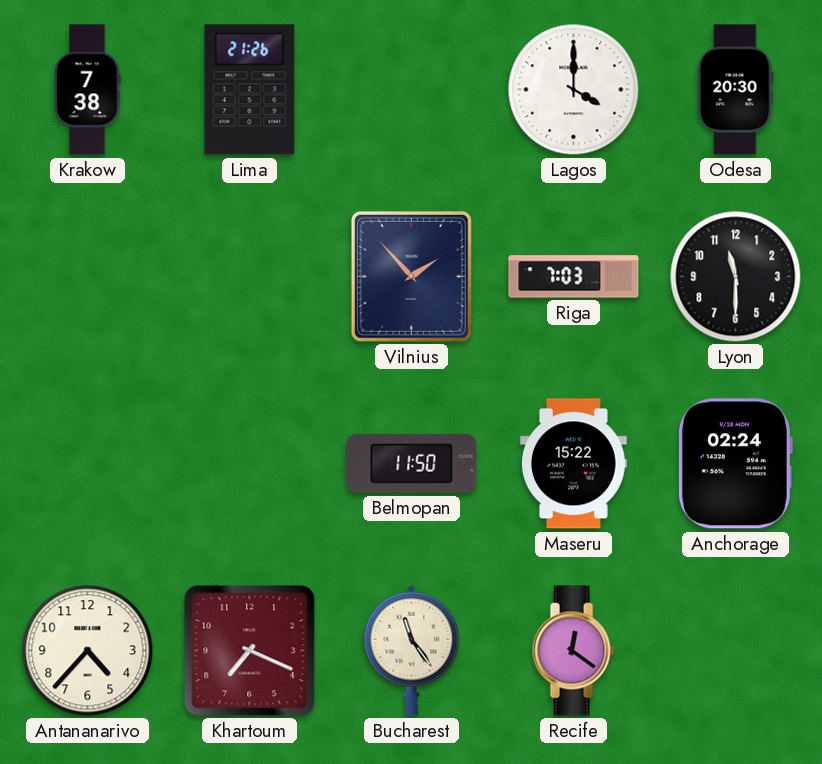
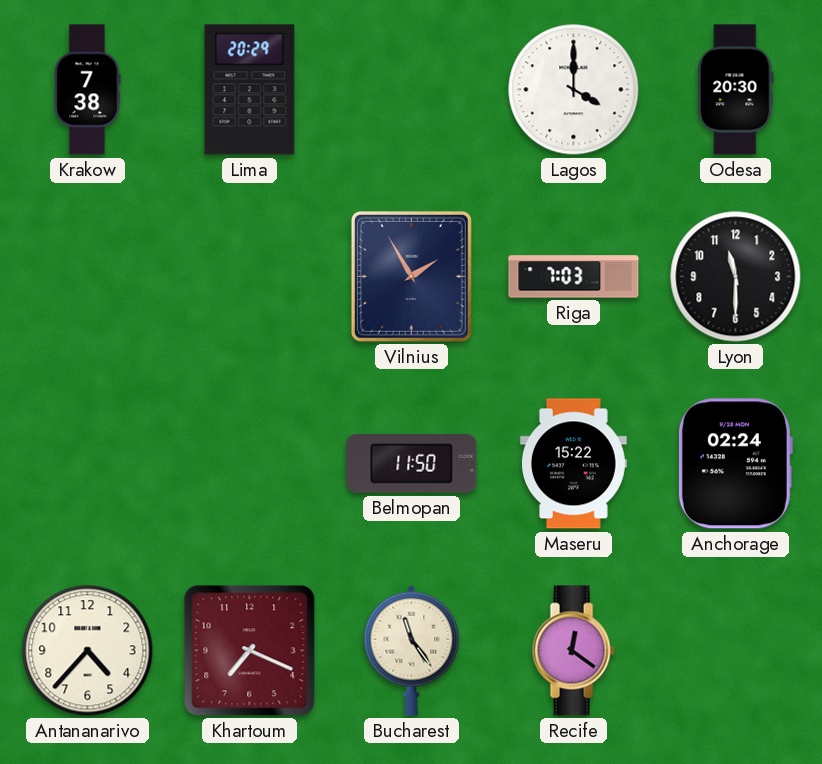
Lima: 21:26 -> 20:29 (250, 90)
Vilnius: 1:53 -> 1:55 (411, 276)
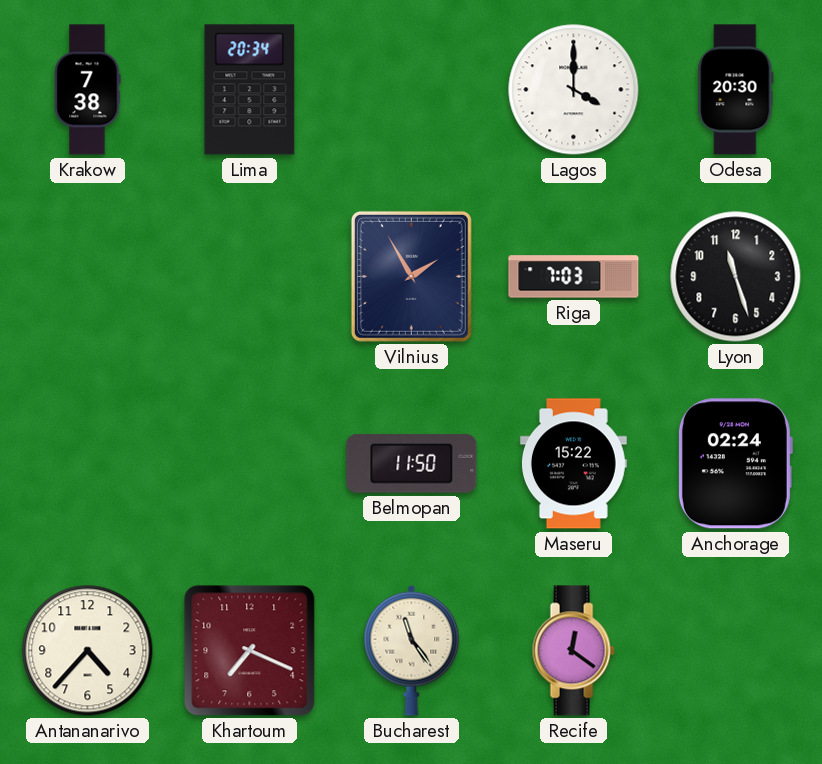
Lima: 20:29 -> 20:34 (250, 90)
Lyon: 11:30 -> 11:27 (736, 277)
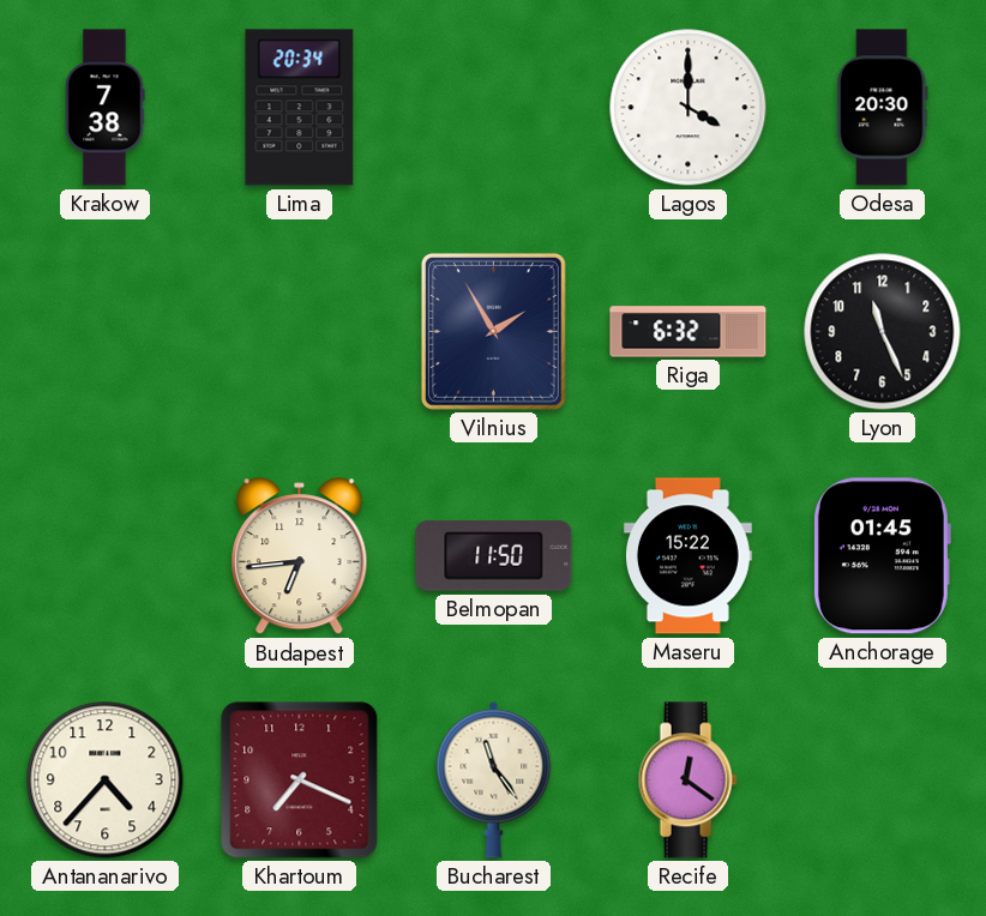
Riga: 7:03 -> 6:32 (689, 332)
Lyon: 11:27 -> 11:26 (883, 332)
Budapest: none -> 6:44 (300, 556)
Anchorage: 02:24 -> 01:45 (882, 556)
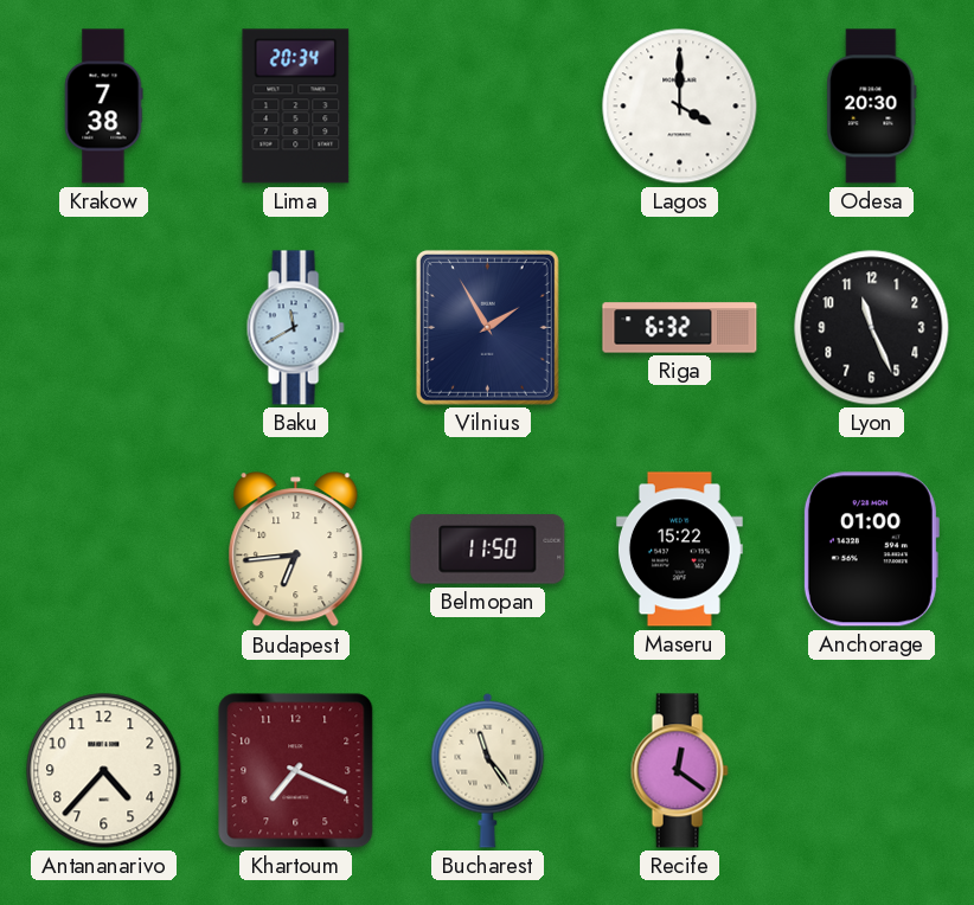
Baku: none -> 11:40 (295, 328)
Anchorage: 01:45 -> 01:00 (871, 550)
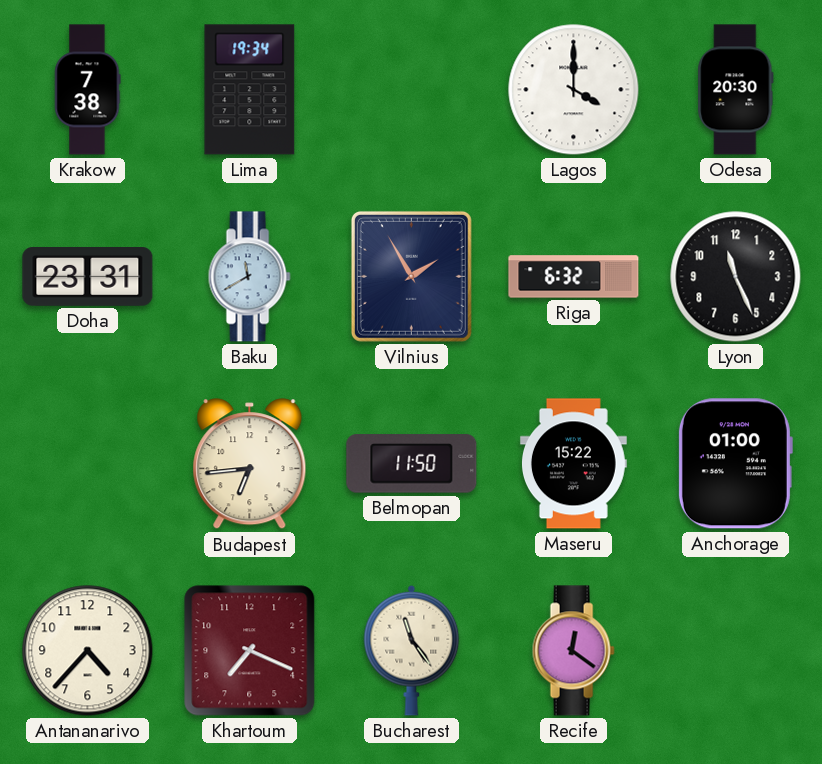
Lima: 20:34 -> 19:34 (250, 90)
Doha: none -> 23:31 (88, 277)
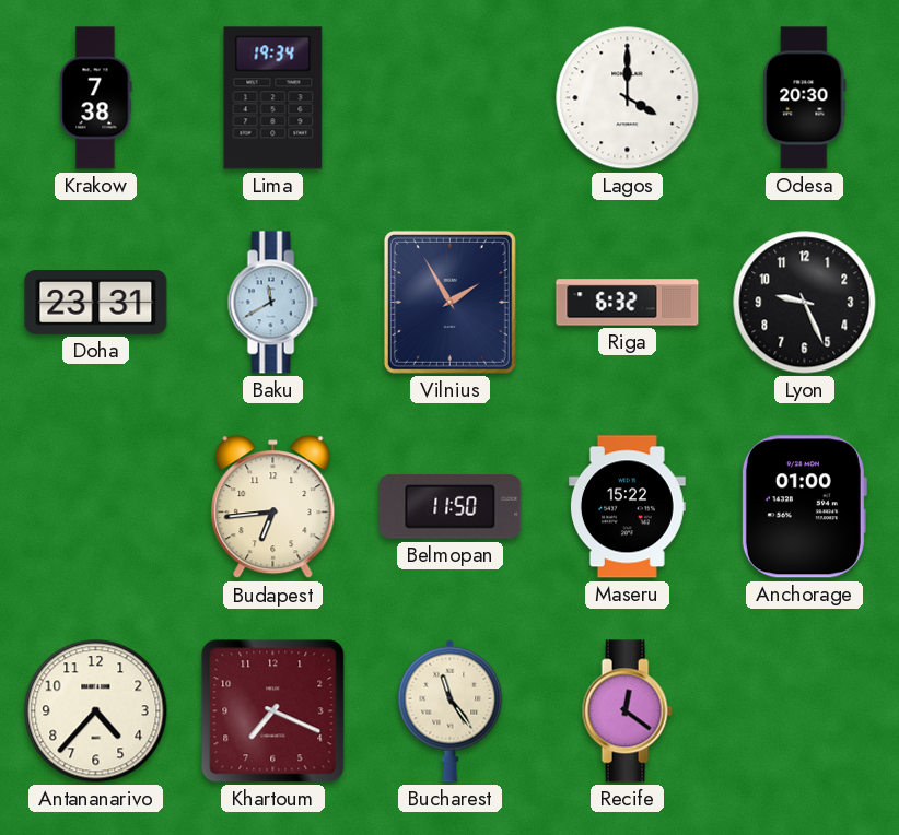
Lyon: 11:26 -> 9:26 (805, 303)
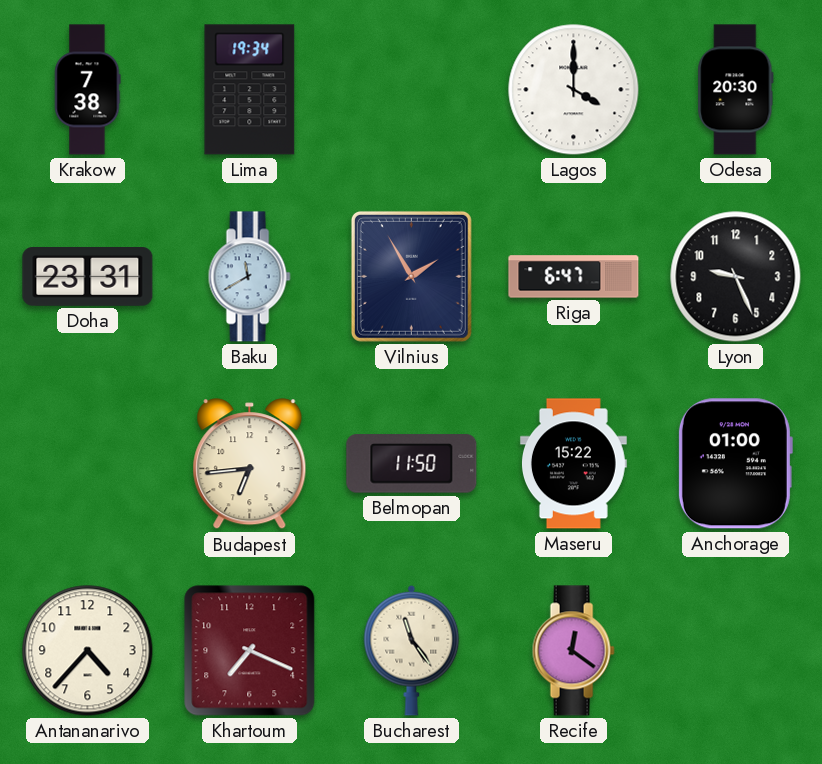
Riga: 6:32 -> 6:47 (574, 277)
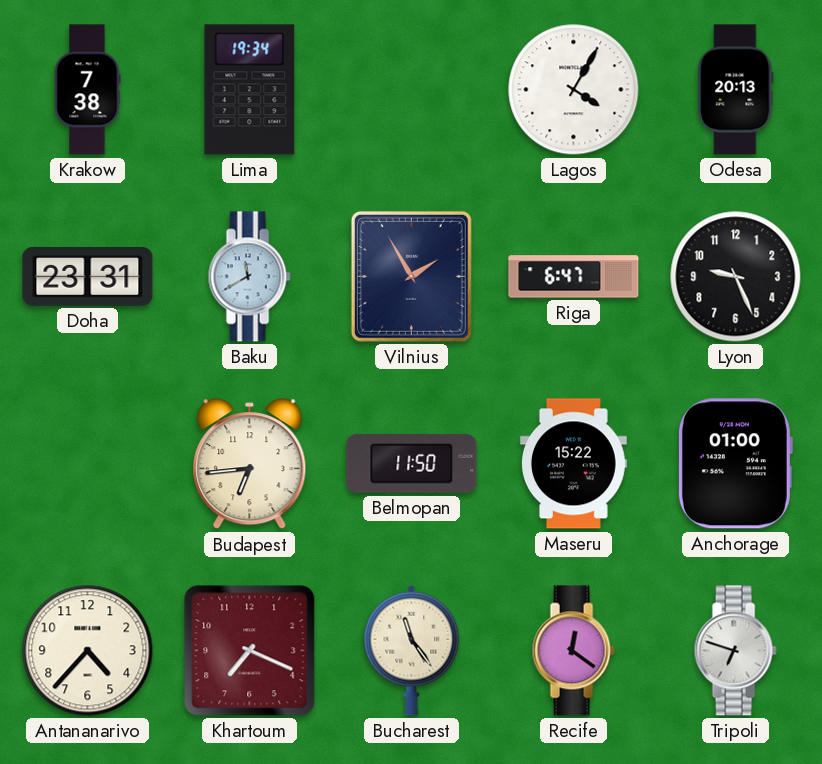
Lagos: 4:00 -> 4:05 (574, 90)
Odesa: 20:30 -> 20:13 (736, 90)
Tripoli: none -> 6:48 (735, 651)
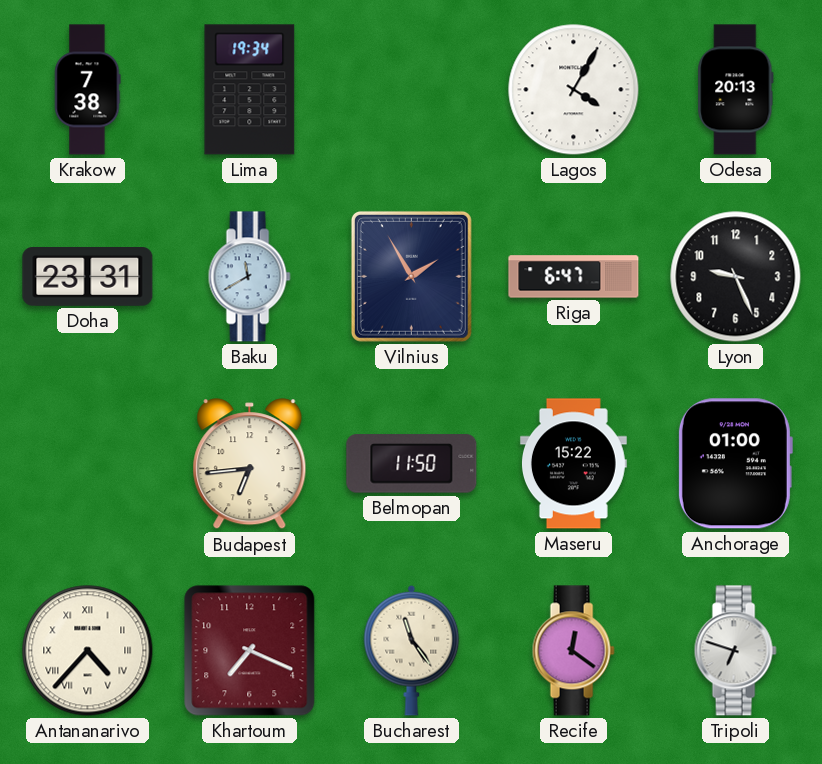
Antananarivo numerals: Arabic -> Roman (88, 651)
